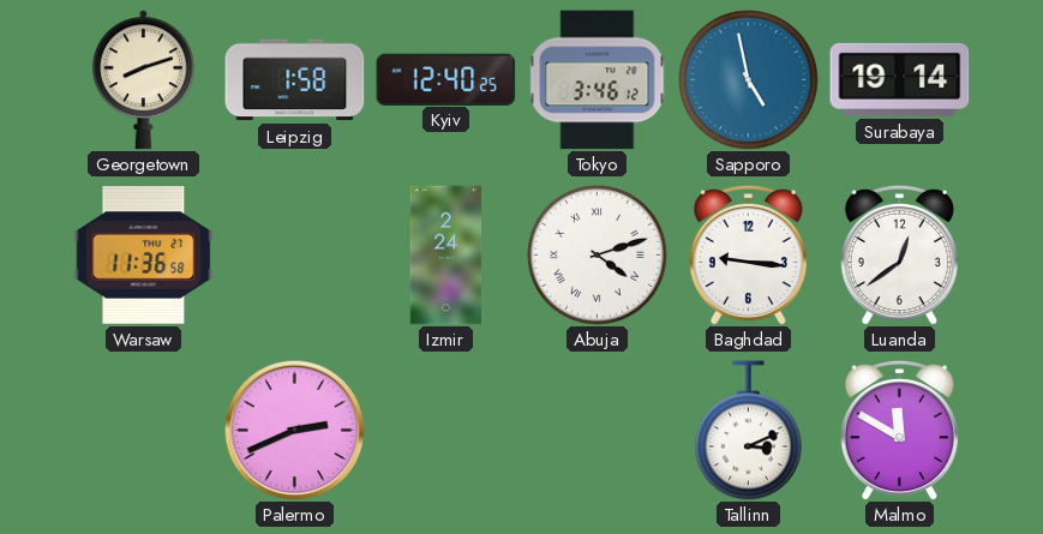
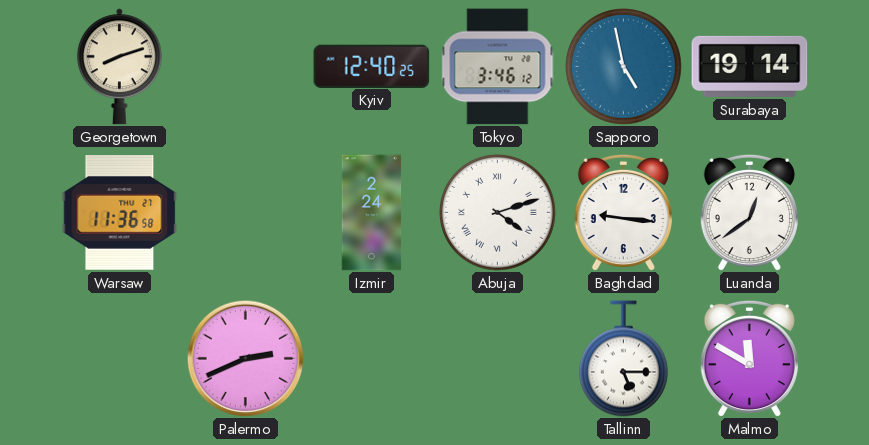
Leipzig: 1:58 -> none (295, 80)
Tallinn: 3:11 -> 5:15 (623, 359)
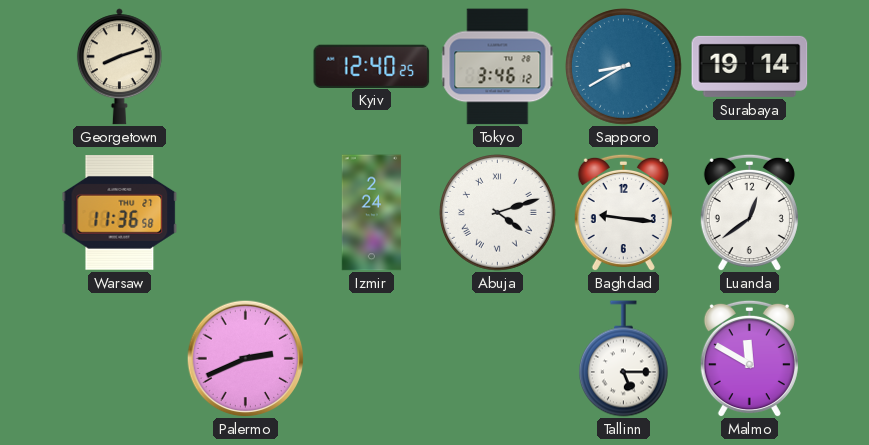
Sapporo: 4:58 -> 8:40 (624, 67)
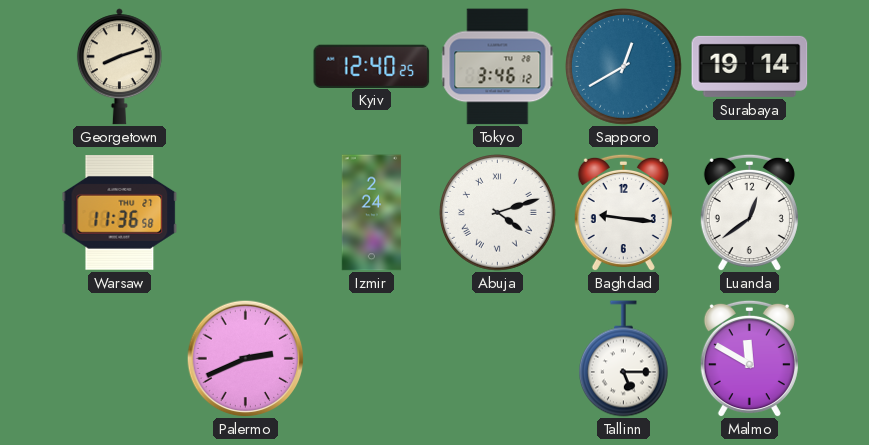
Sapporo: 8:40 -> 12:40 (624, 67)
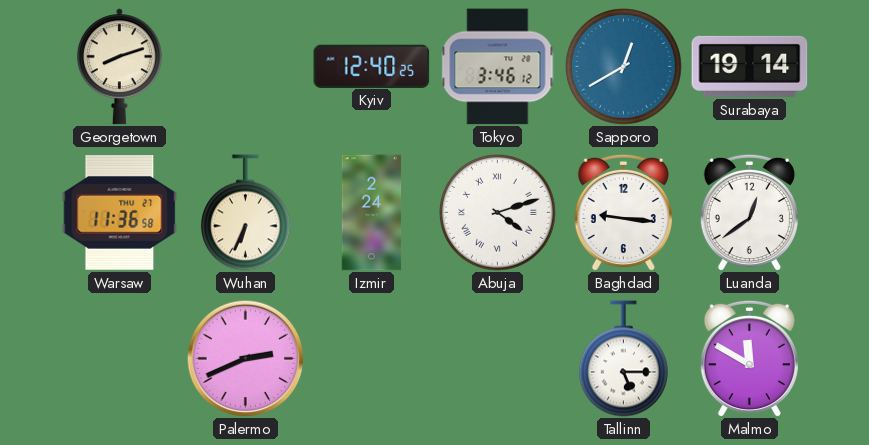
Wuhan: none -> 6:34 (245, 213)
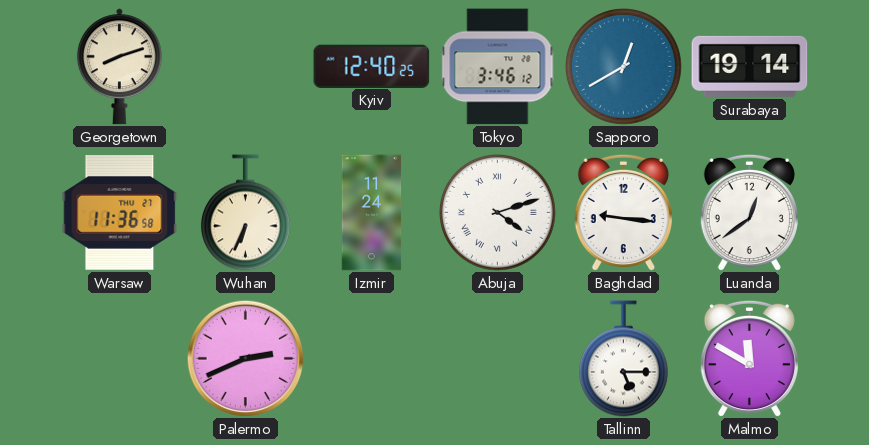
Izmir: 2:24 -> 11:24 (372, 213)
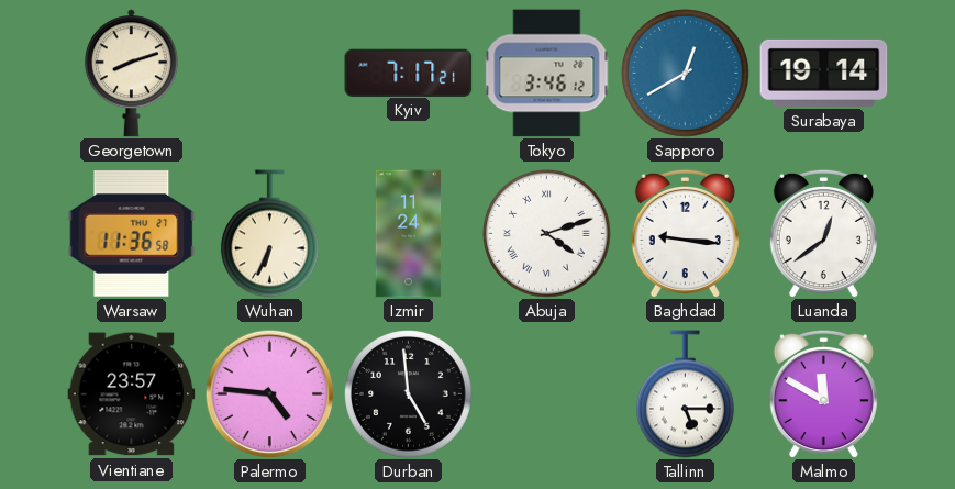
Kyiv: 12:40 -> 7:17 (409, 73)
Vientiane: none -> 23:57 (132, 394)
Palermo: 2:41 -> 4:46 (269, 393)
Durban: none -> 4:59 (409, 394)
